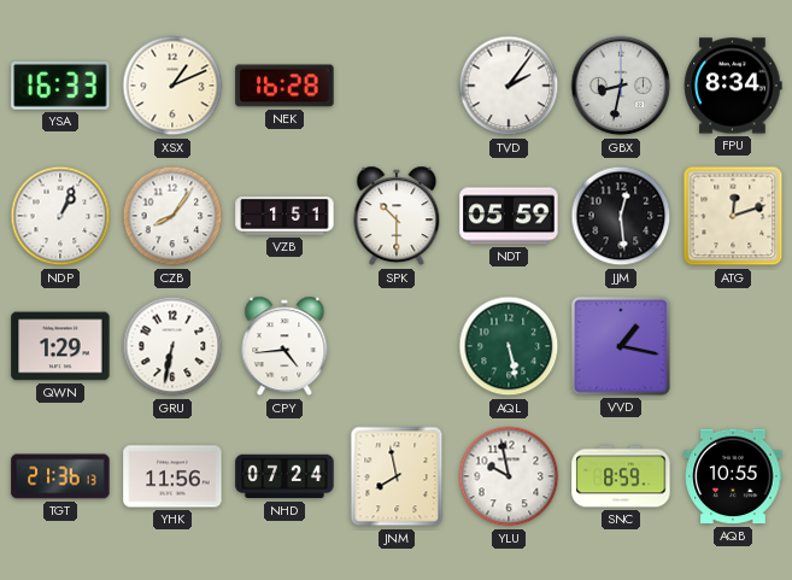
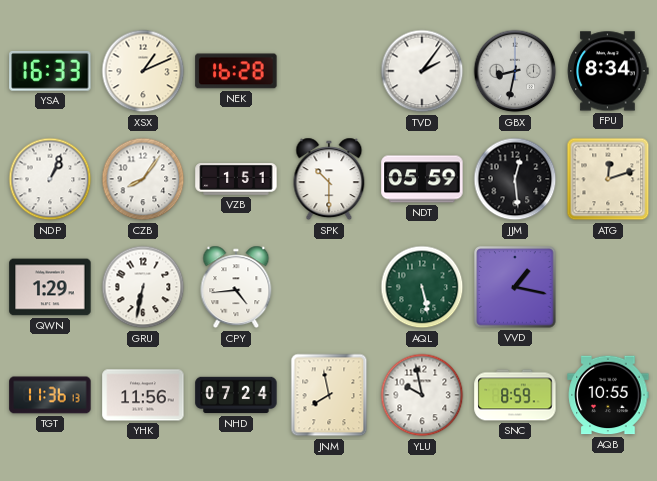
TGT: 21:36 -> 11:36 (50, 395)
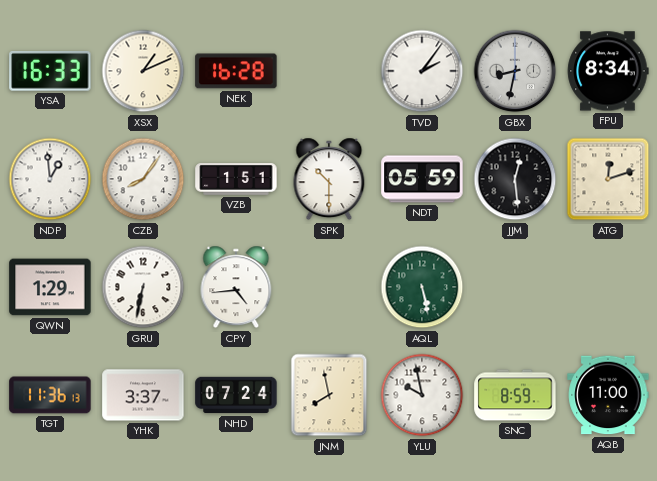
NDP: 1:04 -> 12:59 (50, 179)
VVD: 1:17 -> none (515, 287)
YHK: 11:56 -> 3:37 (143, 395)
AQB: 10:55 -> 11:00 (608, 395)
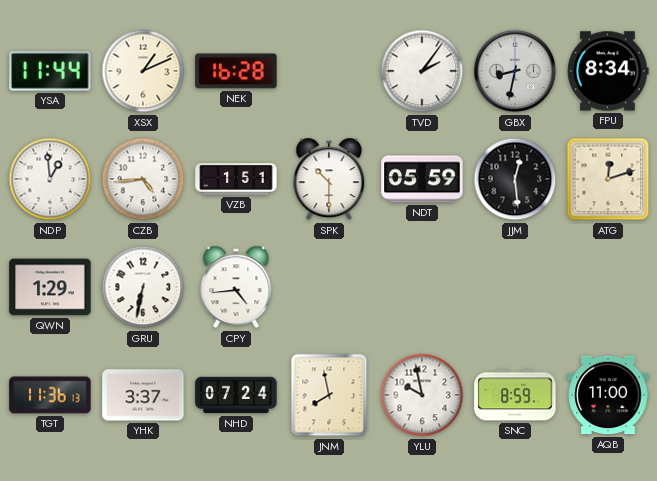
YSA: 16:33 -> 11:44 (50, 72)
CZB: 8:06 -> 4:44 (143, 179)
AQL: 5:28 -> none (422, 287)
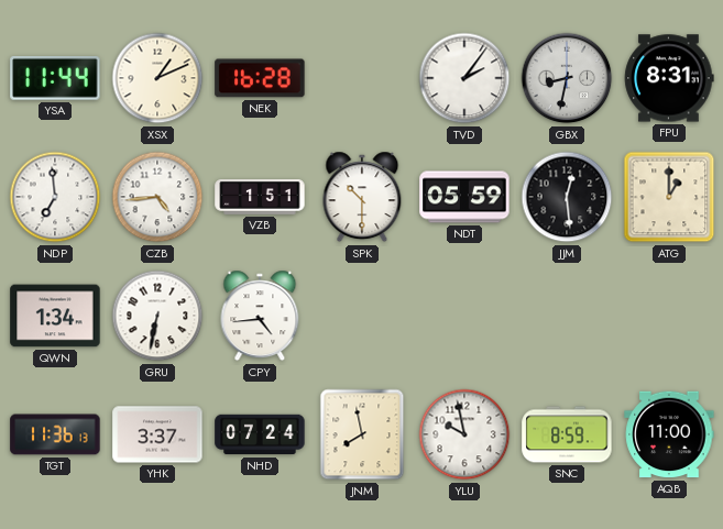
FPU: 8:34 -> 8:31 (669, 78)
NDP: 12:59 -> 6:59 (55, 197)
ATG: 12:12 -> 1:00 (669, 197)
QWN: 1:29 -> 1:34 (55, 316)
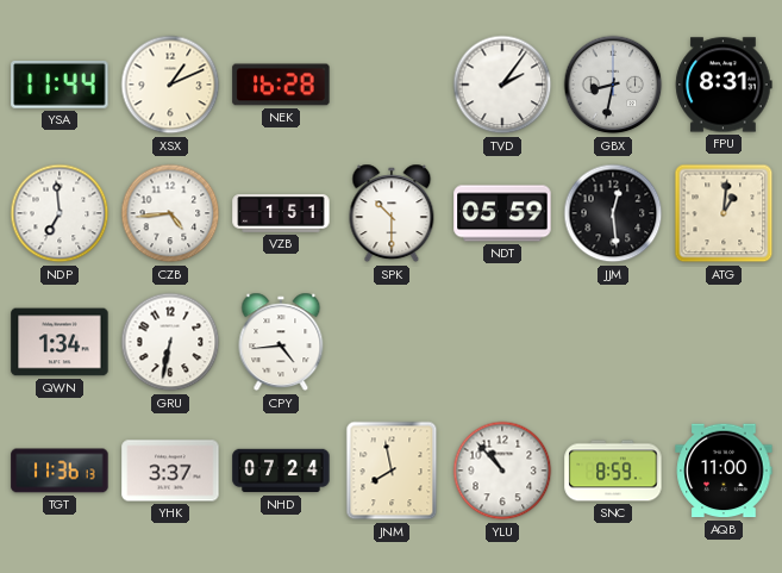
ATG: 1:00 -> 1:01 (724, 213)
YLU: 9:58 -> 10:53 (502, 471)
